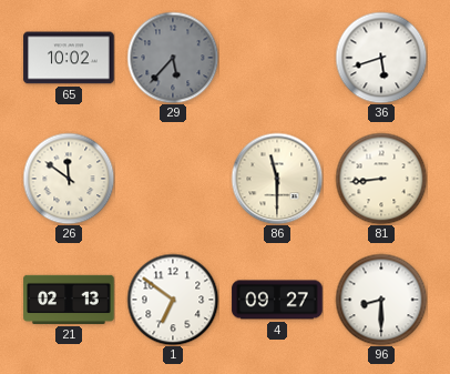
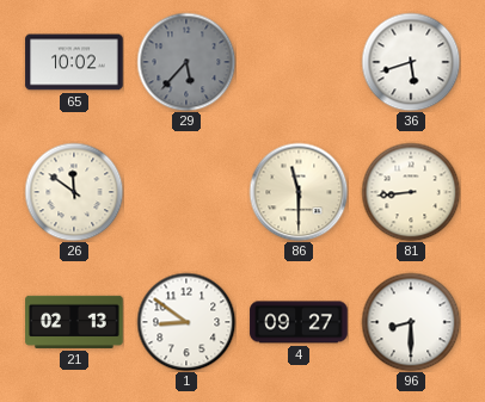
1: 6:51 -> 8:51 (186, 322)
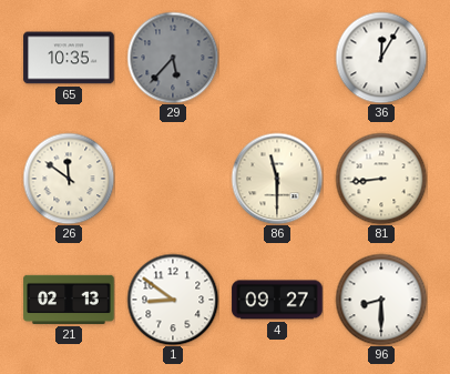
65: 10:02 -> 10:35 (69, 58)
36: 5:42 -> 12:05 (381, 58)
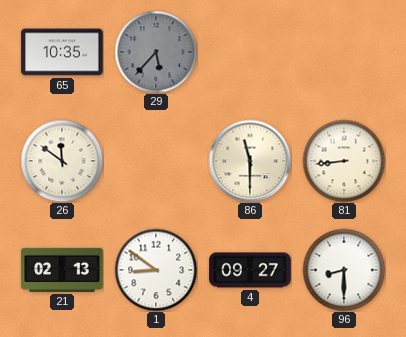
36: 12:05 -> none (381, 58)
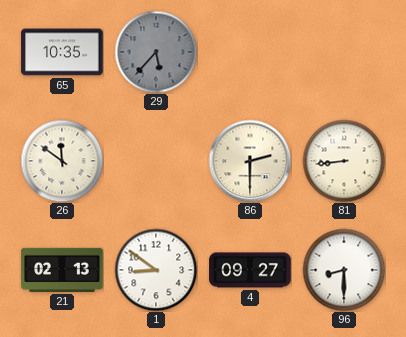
86: 11:30 -> 2:30 (250, 161)
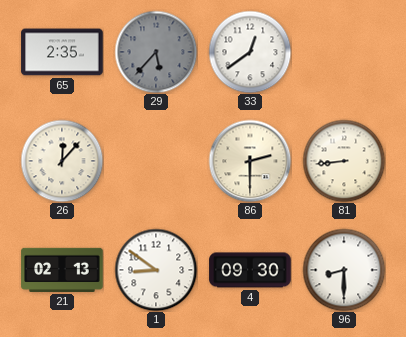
65: 10:35 -> 2:35 (62, 52)
33: none -> 12:39 (250, 52)
26: 11:51 -> 12:07 (62, 161)
4: 09:27 -> 09:30 (250, 270)
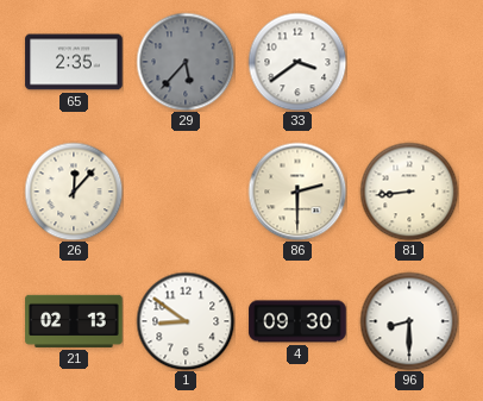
33: 12:39 -> 3:39 (297, 62)
